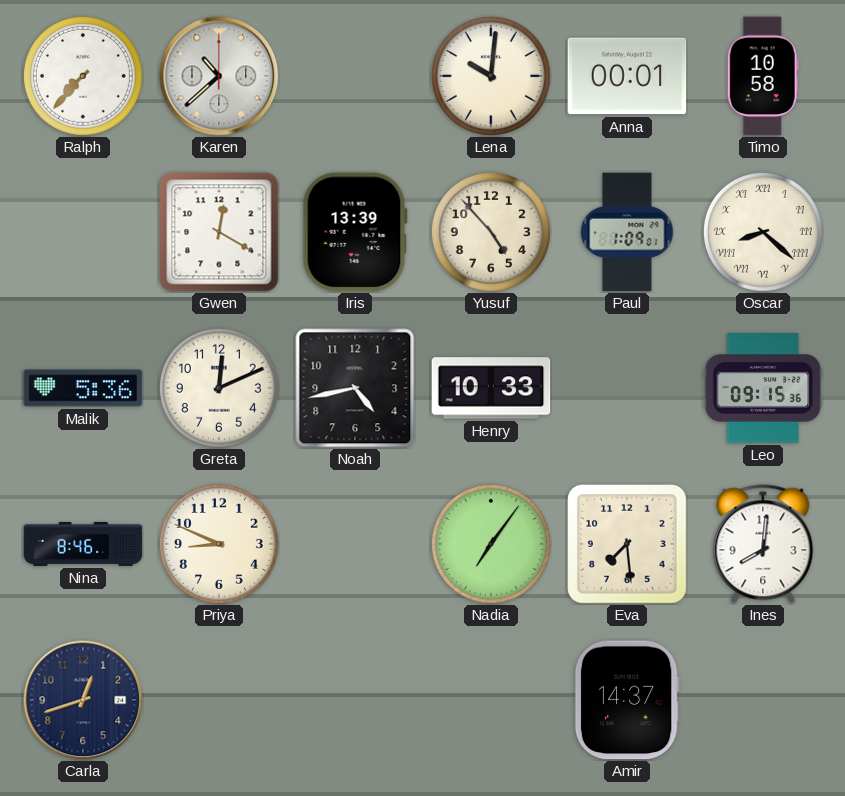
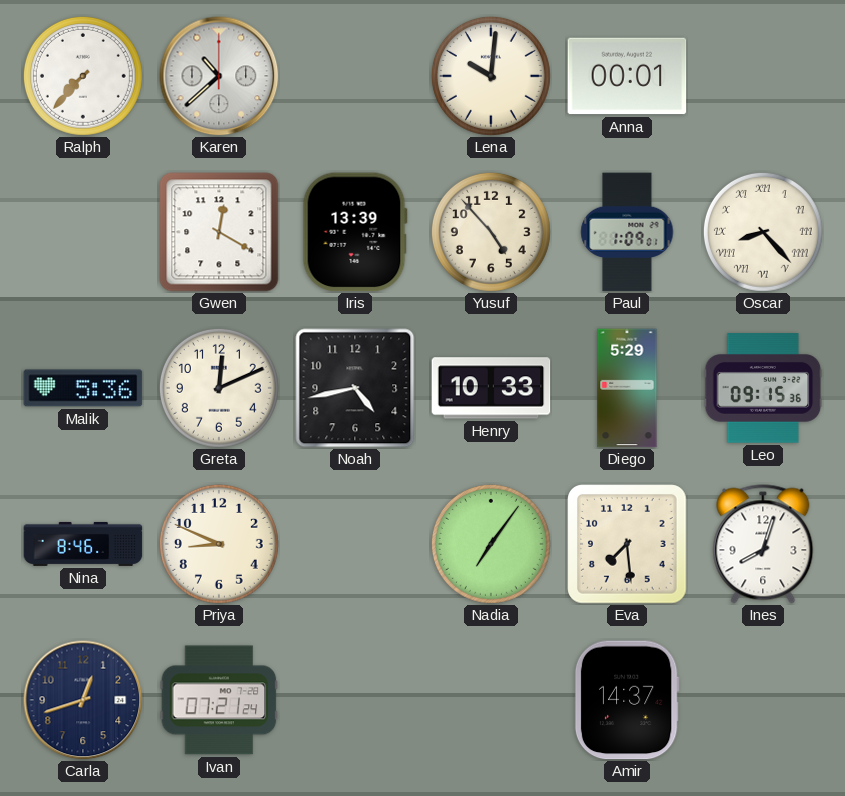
Timo: 10:58 -> none (763, 76)
Oscar: 8:22 -> 8:23 (763, 232)
Diego: none -> 5:29 (627, 388)
Ines: 8:01 -> 8:03 (763, 544)
Ivan: none -> 07:21 (219, 700)
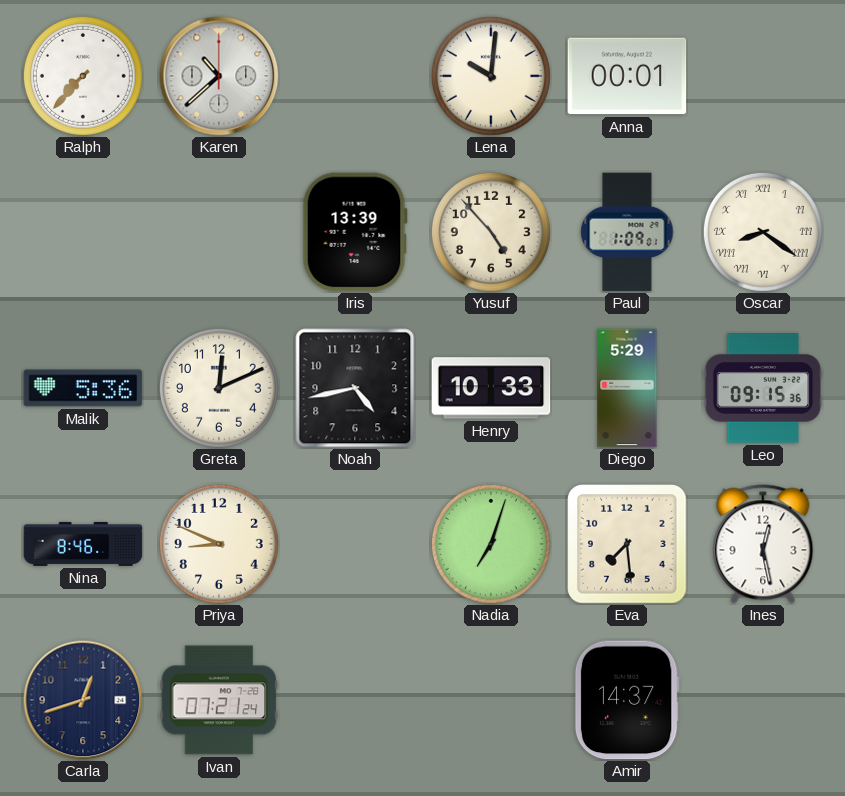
Gwen: 12:20 -> none (219, 232)
Oscar: 8:23 -> 8:21 (763, 232)
Nadia: 7:06 -> 7:03 (491, 544)
Ines: 8:03 -> 12:28 (763, 544)
